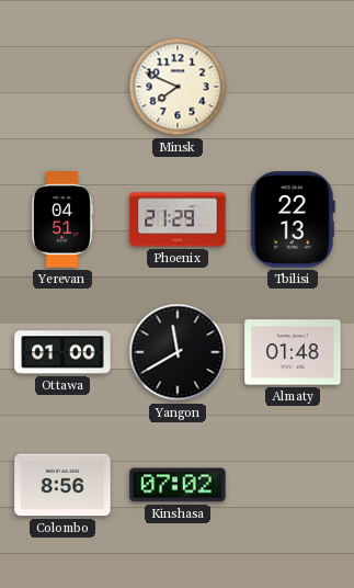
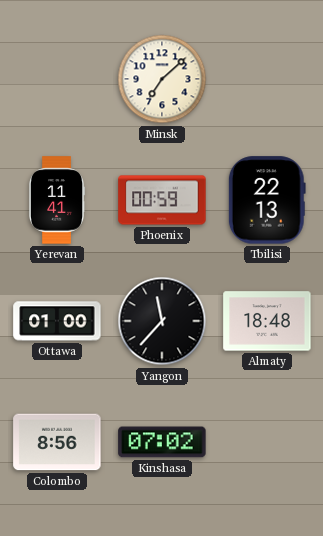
Minsk: 7:49 -> 7:08 (162, 79)
Yerevan: 04:51 -> 11:41 (57, 200)
Phoenix: 21:29 -> 00:59 (162, 200)
Yangon: 11:40 -> 11:37 (162, 321)
Almaty: 01:48 -> 18:48 (267, 321)
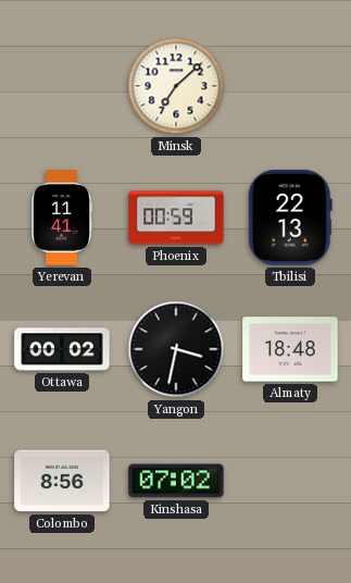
Ottawa: 01:00 -> 00:02 (62, 349)
Yangon: 11:37 -> 3:32 (176, 349)
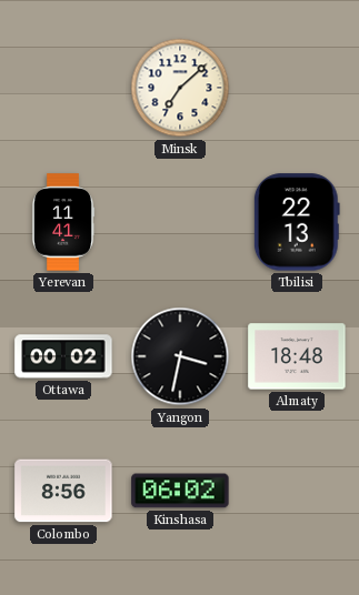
Phoenix: 00:59 -> none (176, 218)
Kinshasa: 07:02 -> 06:02 (180, 491)
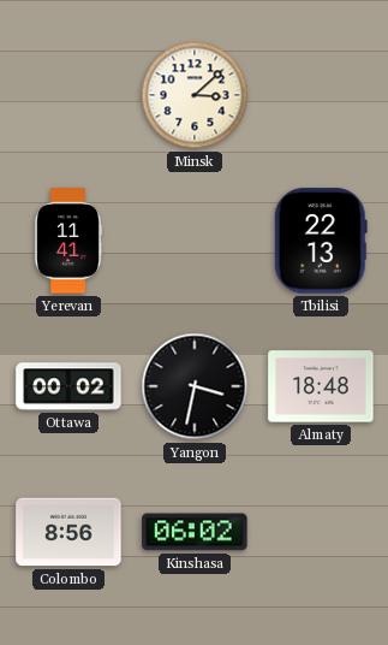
Minsk: 7:08 -> 3:08 (195, 95)
